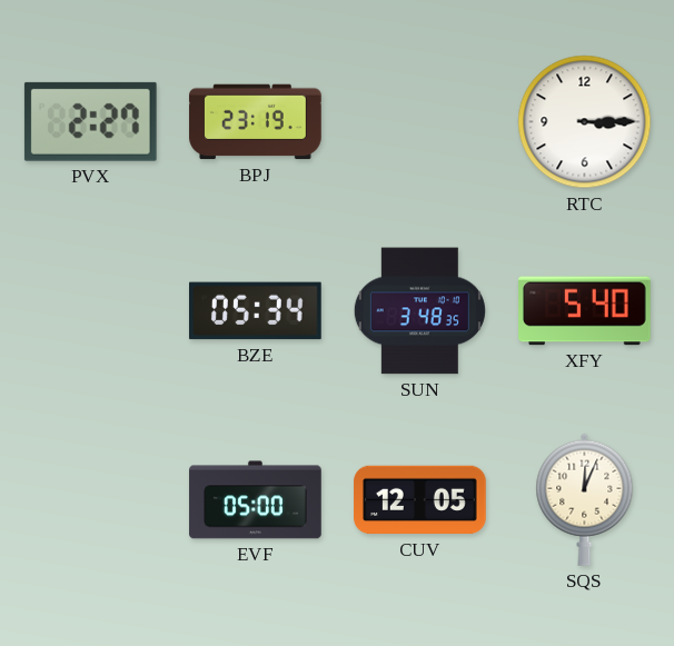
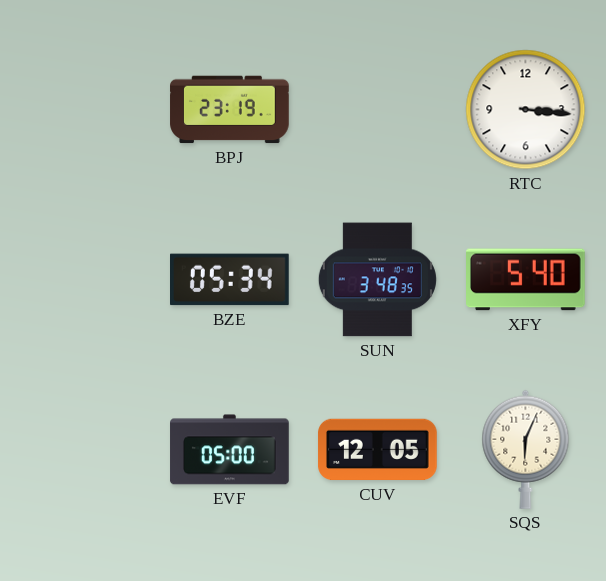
PVX: 2:27 -> none (90, 121)
RTC: 3:15 -> 3:16 (526, 110)
SQS: 12:04 -> 6:04 (526, 449)
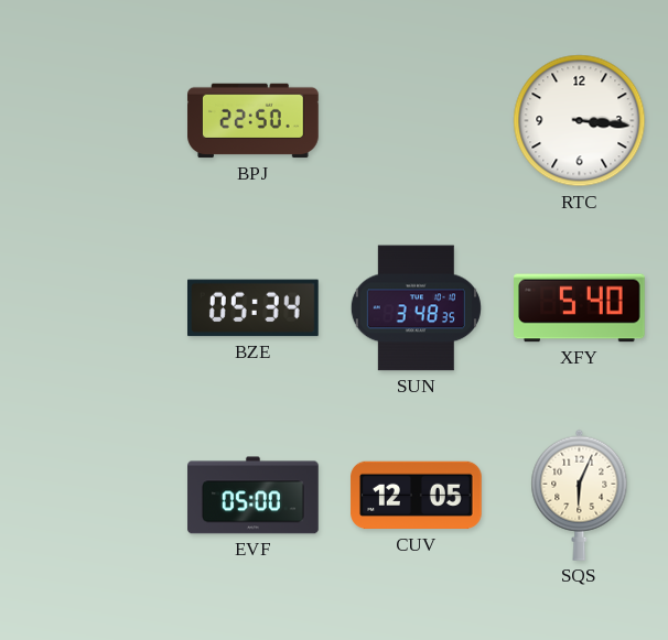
BPJ: 23:19 -> 22:50 (254, 121)
